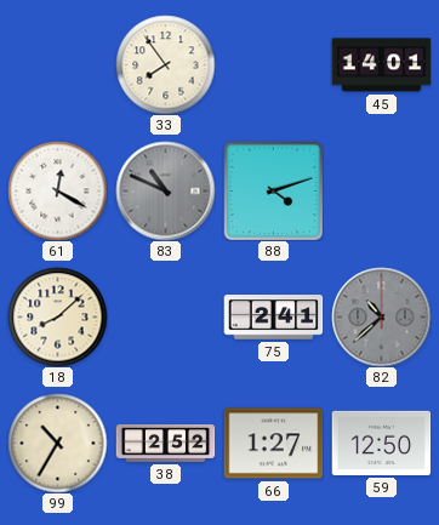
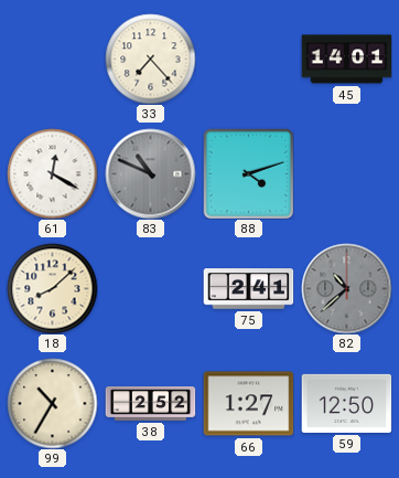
33: 7:54 -> 7:23 (150, 59)
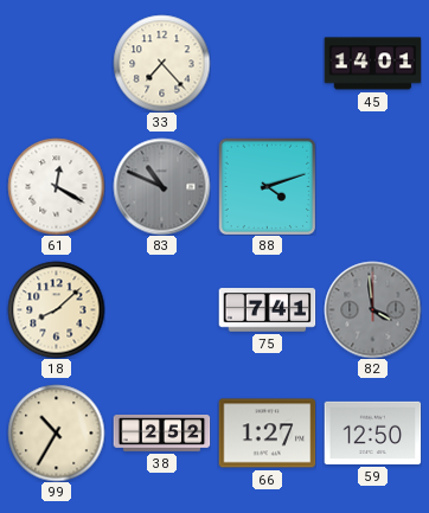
75: 2:41 -> 7:41 (267, 310)
82: 10:38 -> 3:59 (372, 309)
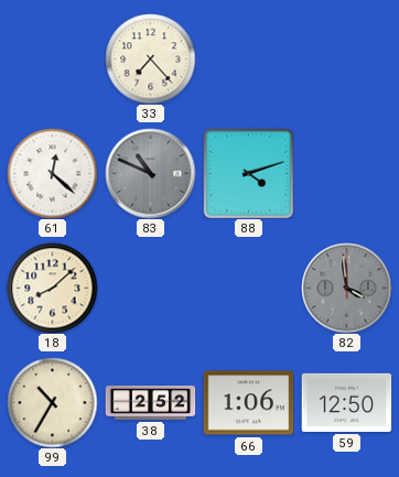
45: 14:01 -> none (372, 64)
61: 12:20 -> 12:22 (52, 173)
75: 7:41 -> none (267, 310)
66: 1:27 -> 1:06 (248, 403)
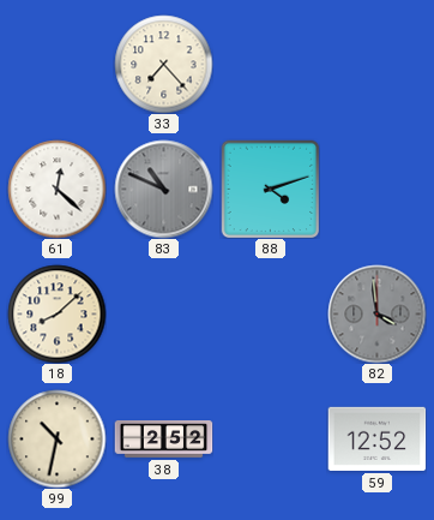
99: 10:35 -> 10:32 (56, 438)
66: 1:06 -> none (248, 403)
59: 12:50 -> 12:52 (376, 438)
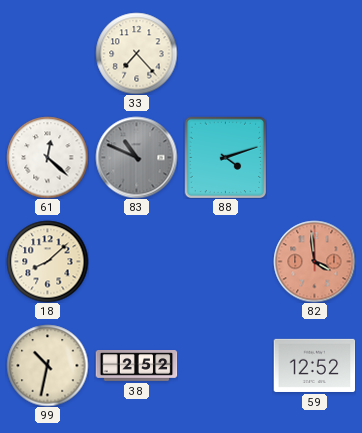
82 dial: grey -> salmon (314, 261)
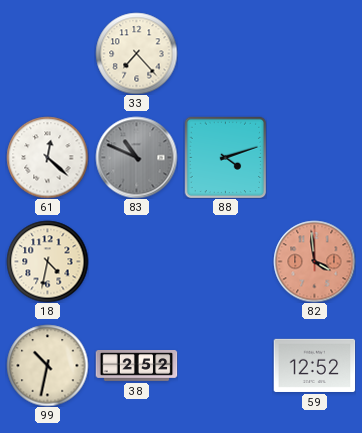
18: 8:08 -> 4:32 (47, 261)
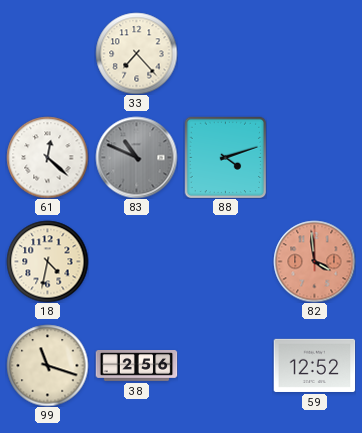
99: 10:32 -> 11:18 (47, 365)
38: 2:52 -> 2:56 (136, 366)
